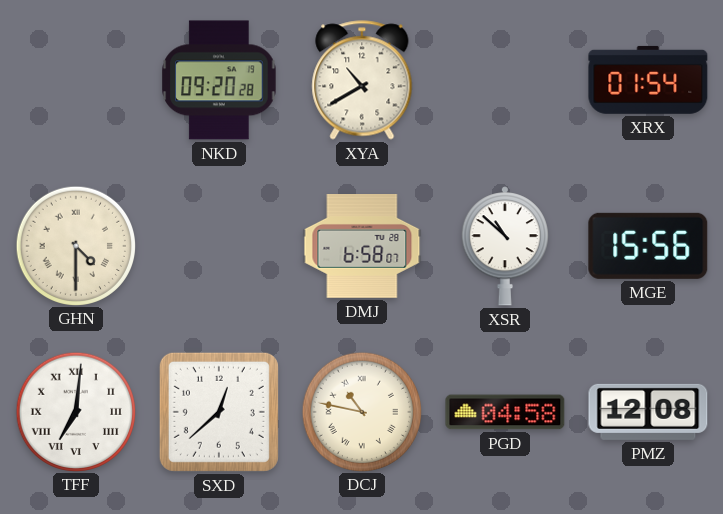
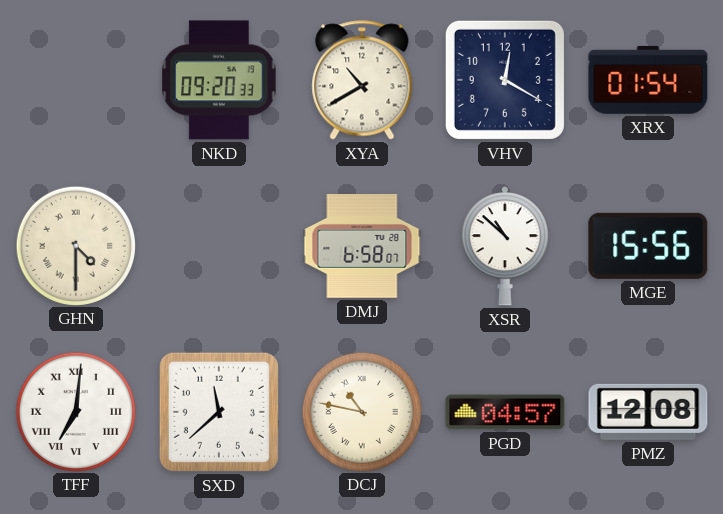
NKD: 09:20:28 -> 09:20:33 (219, 80)
VHV: none -> 12:20 (505, 80)
SXD: 12:38 -> 11:38 (219, 412)
PGD: 04:58 -> 04:57 (505, 412)
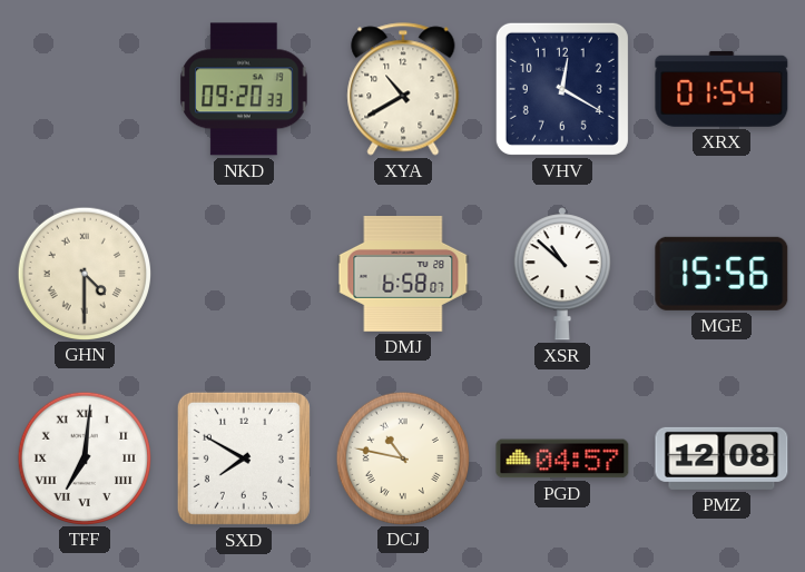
SXD: 11:38 -> 7:50 (244, 458)
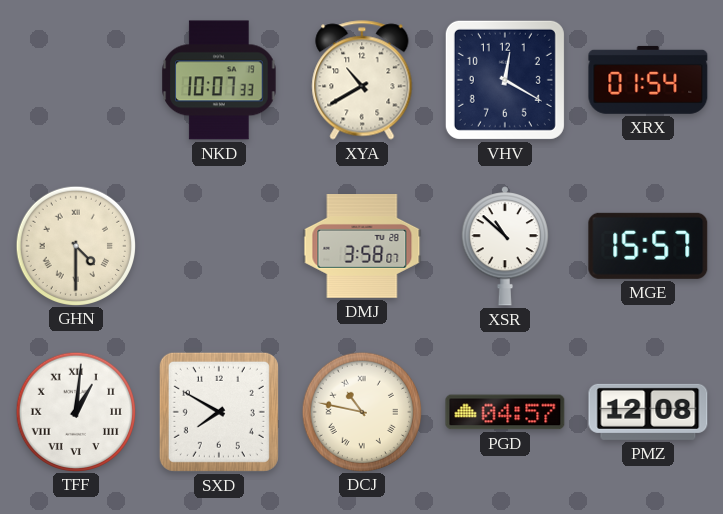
NKD: 09:20 -> 10:07 (219, 80)
DMJ: 6:58 -> 3:58 (362, 247)
MGE: 15:56 -> 15:57 (648, 246)
TFF: 7:01 -> 1:01 (75, 411)
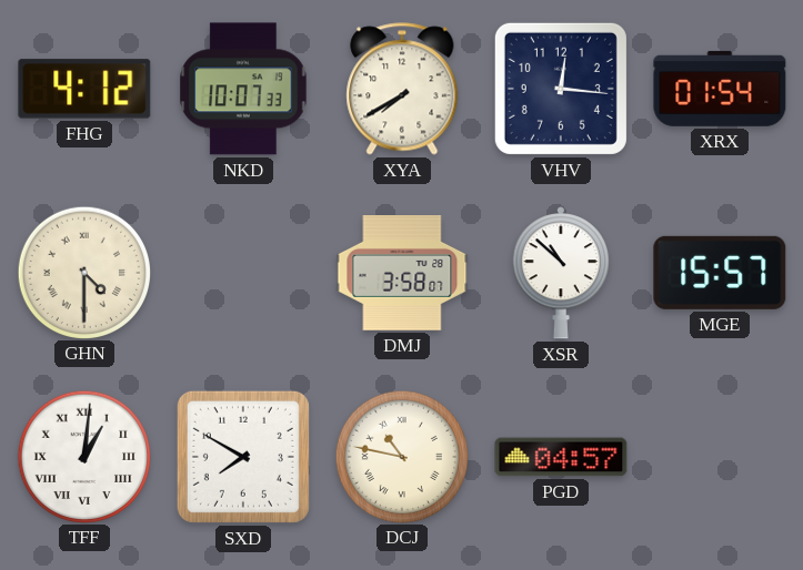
FHG: none -> 4:12 (84, 89)
XYA: 10:40 -> 7:40 (402, 89)
VHV: 12:20 -> 12:16 (561, 89)
PMZ: 12:08 -> none (648, 412)
